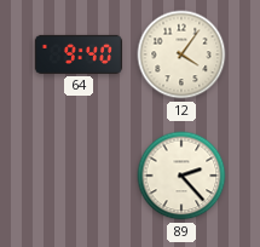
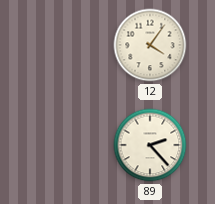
64: 9:40 -> none (77, 54)
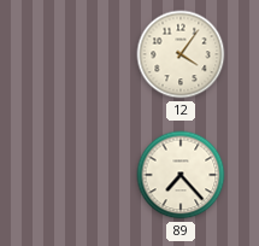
89: 2:23 -> 7:23 (181, 175)
